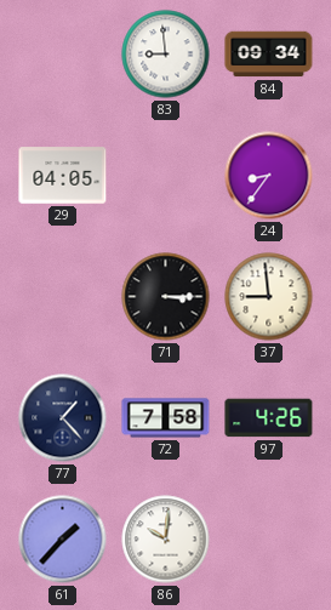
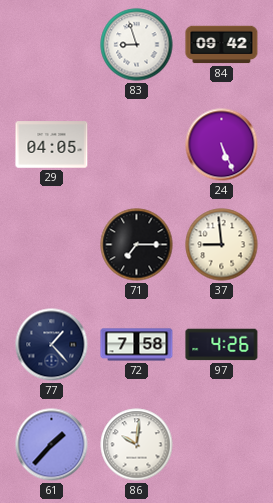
83: 8:59 -> 8:57 (137, 45)
84: 09:34 -> 09:42 (222, 45)
24: 8:36 -> 5:26 (222, 145)
71: 3:15 -> 7:15 (137, 245)
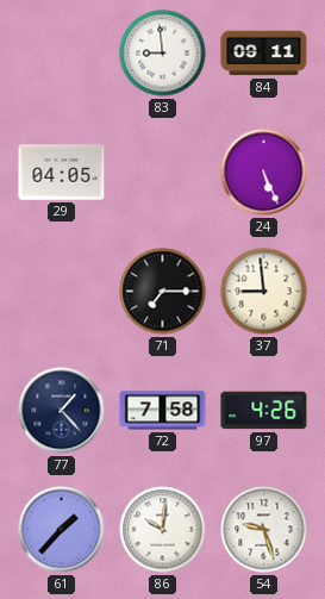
83: 8:57 -> 8:59 (163, 54)
84: 09:42 -> 09:11 (264, 54)
54: none -> 9:27 (264, 530)
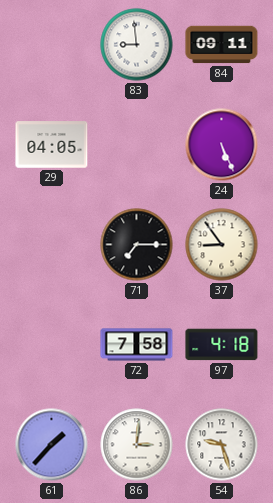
37: 8:59 -> 8:54 (222, 245)
77: 1:23 -> none (62, 411)
97: 4:26 -> 4:18 (222, 345)
86: 10:01 -> 3:01 (137, 445)
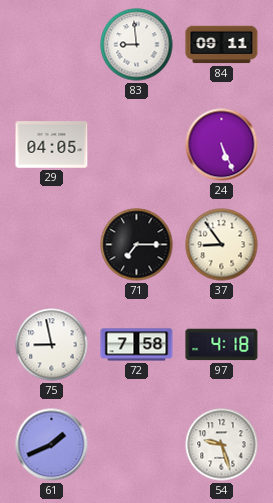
75: none -> 8:58 (52, 345)
61: 1:37 -> 1:41 (52, 445)
86: 3:01 -> none (137, 445)
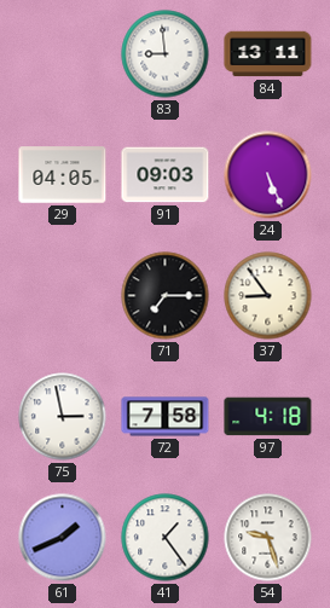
84: 09:11 -> 13:11 (268, 54)
91: none -> 09:03 (166, 175)
75: 8:58 -> 2:58 (63, 417)
41: none -> 1:24 (166, 538)
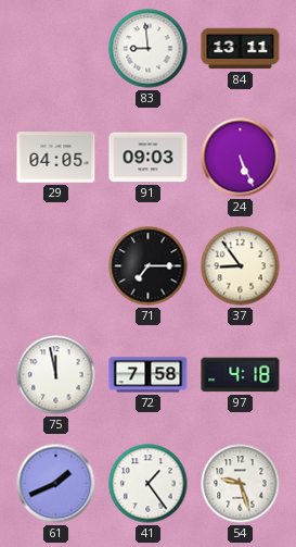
75: 2:58 -> 11:58 (56, 375)
